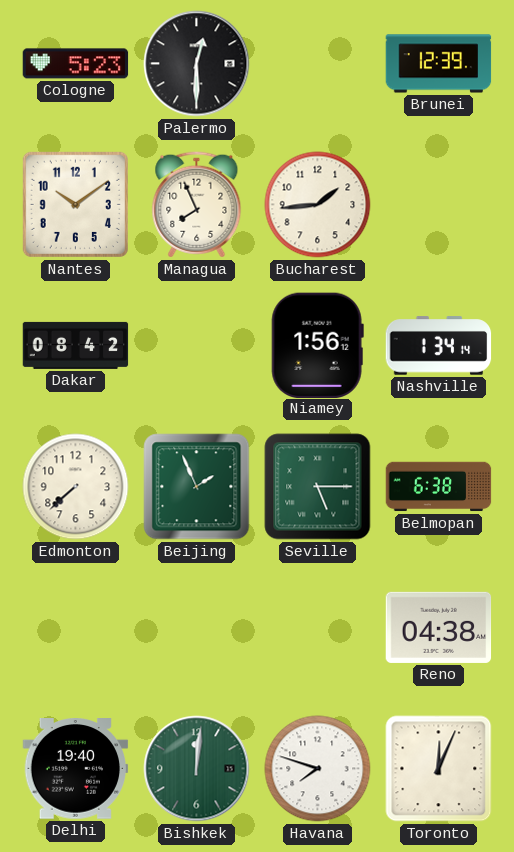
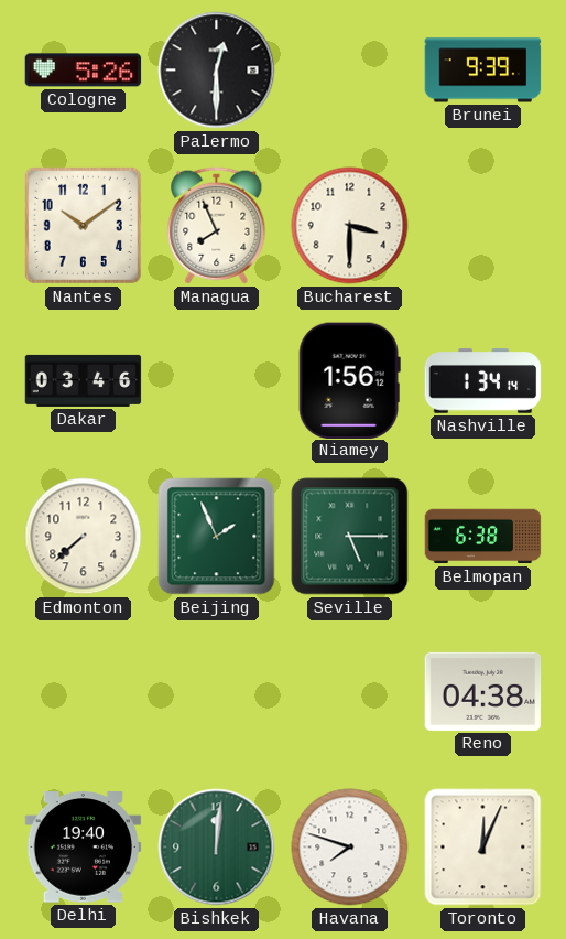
Cologne: 5:23 -> 5:26 (84, 71)
Brunei: 12:39 -> 9:39 (483, 71)
Bucharest: 1:44 -> 3:30 (350, 226)
Dakar: 08:42 -> 03:46 (84, 380)
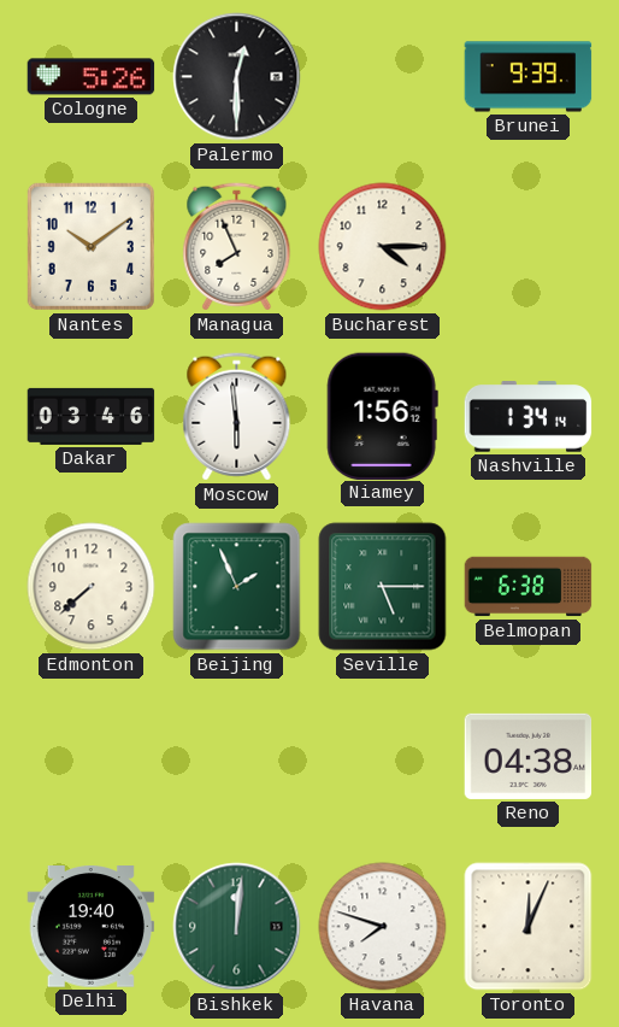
Bucharest: 3:30 -> 4:15 (383, 247)
Moscow: none -> 5:59 (237, 417)
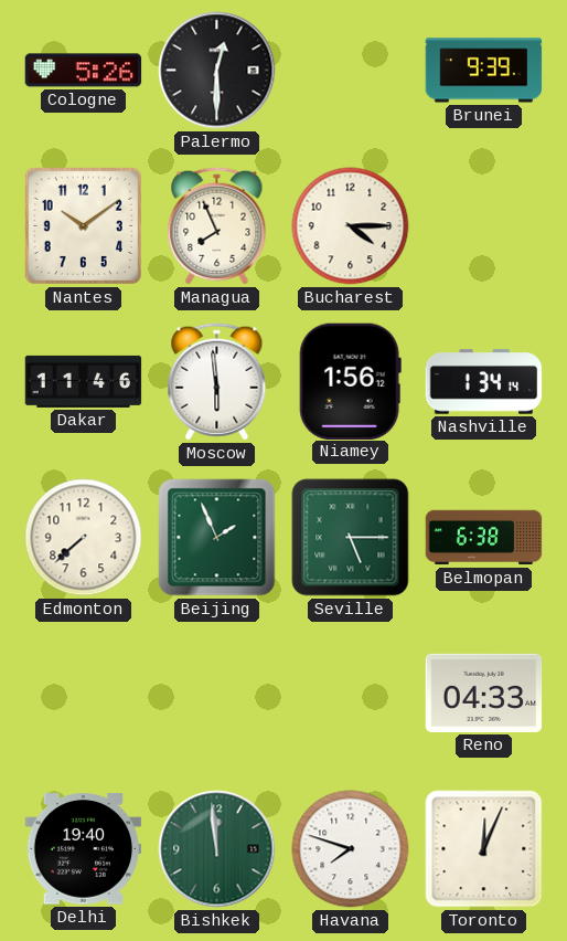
Dakar: 03:46 -> 11:46 (84, 381)
Reno: 04:38 -> 04:33 (484, 692)
Bishkek: 12:01 -> 11:59 (217, 849)
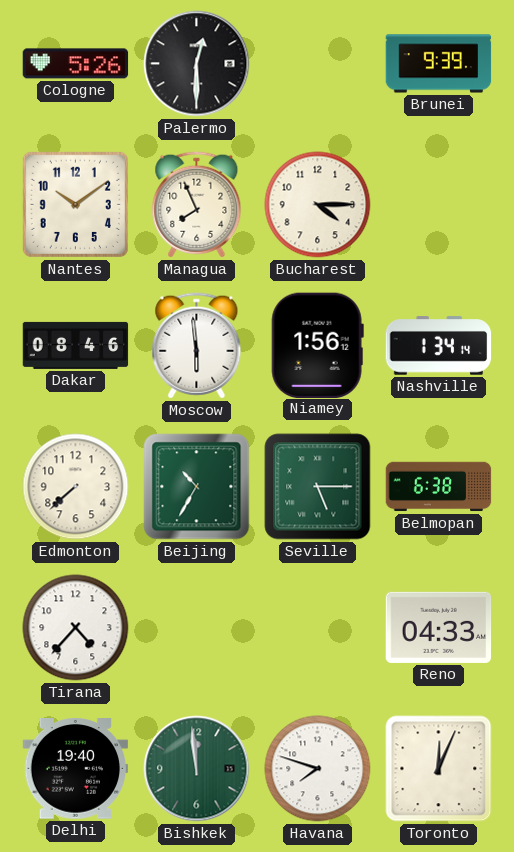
Dakar: 11:46 -> 08:46 (76, 345)
Beijing: 1:56 -> 10:35 (197, 487)
Tirana: none -> 4:37 (76, 628)
